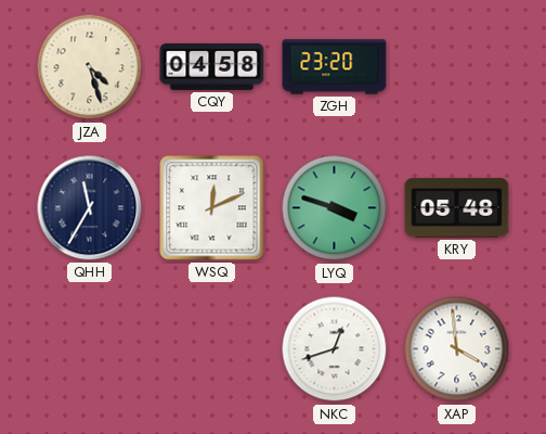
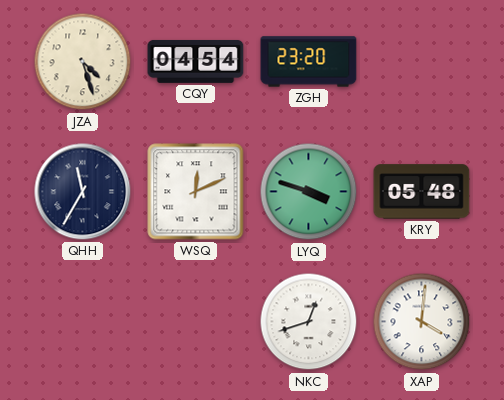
CQY: 04:58 -> 04:54 (196, 61)
XAP: 3:59 -> 4:01 (422, 322)
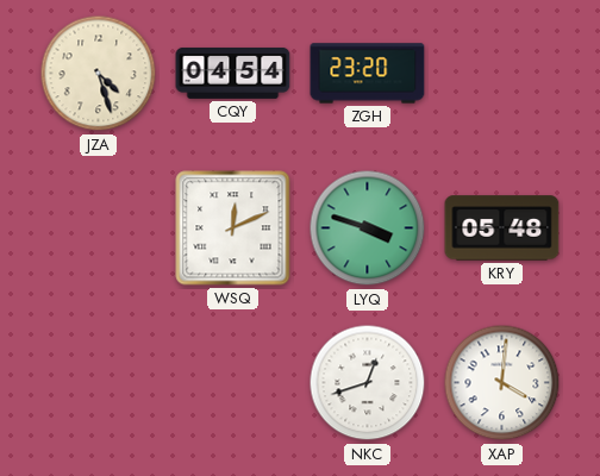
QHH: 11:35 -> none (83, 192)
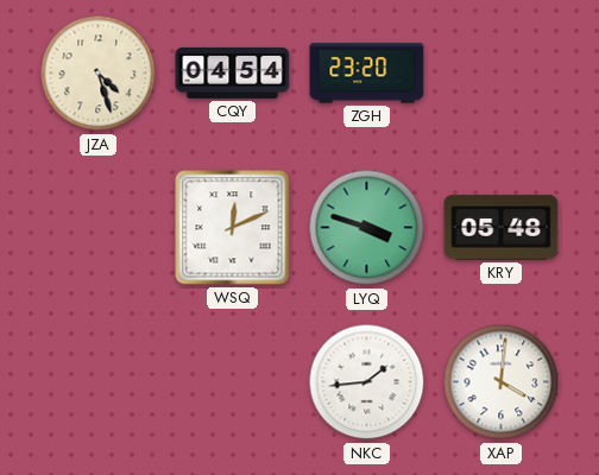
NKC: 12:42 -> 1:44 (367, 382)
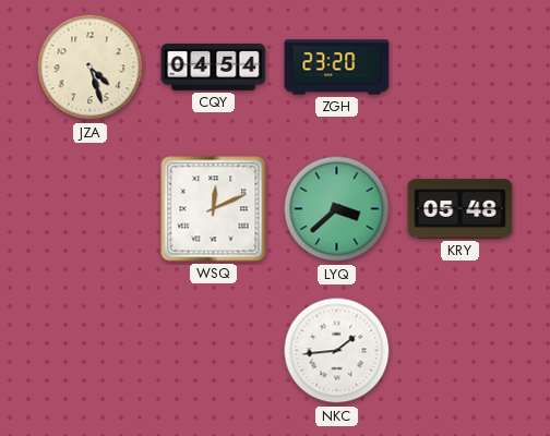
LYQ: 3:48 -> 3:38 (337, 209)
XAP: 4:01 -> none (502, 382)
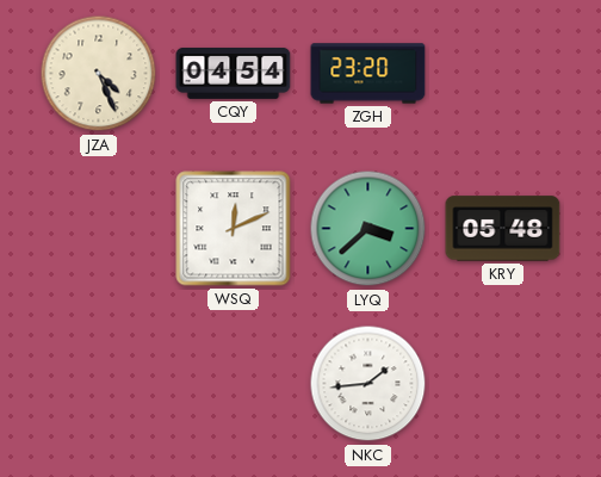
JZA: 4:27 -> 4:26 (99, 74)
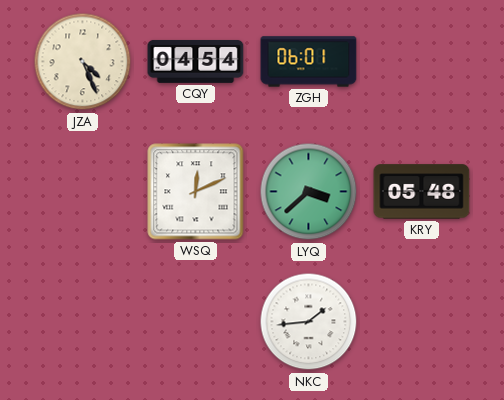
ZGH: 23:20 -> 06:01 (309, 62)
